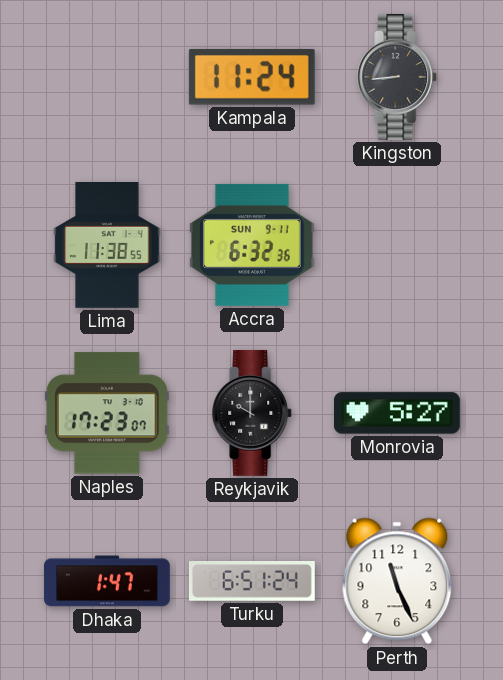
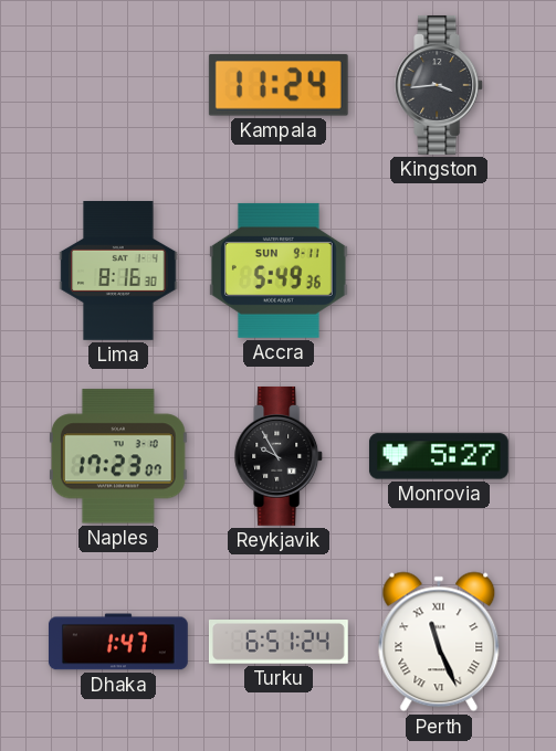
Kingston: 8:44 -> 3:44 (440, 85)
Lima: 11:38 -> 8:16 (118, 272)
Accra: 6:32 -> 5:49 (279, 271)
Reykjavik: 10:00 -> 9:55 (280, 456)
Perth numerals: Arabic -> Roman (439, 642)
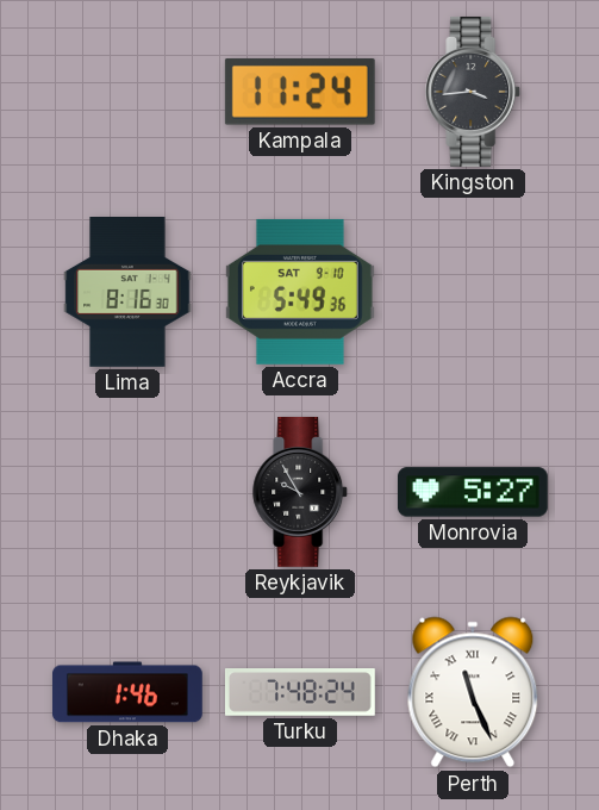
Accra date: SUN 9-11 -> SAT 9-10 (300, 292)
Naples: 17:23 -> none (118, 456)
Dhaka: 1:47 -> 1:46 (127, 692)
Turku: 6:51 -> 7:48 (300, 693)
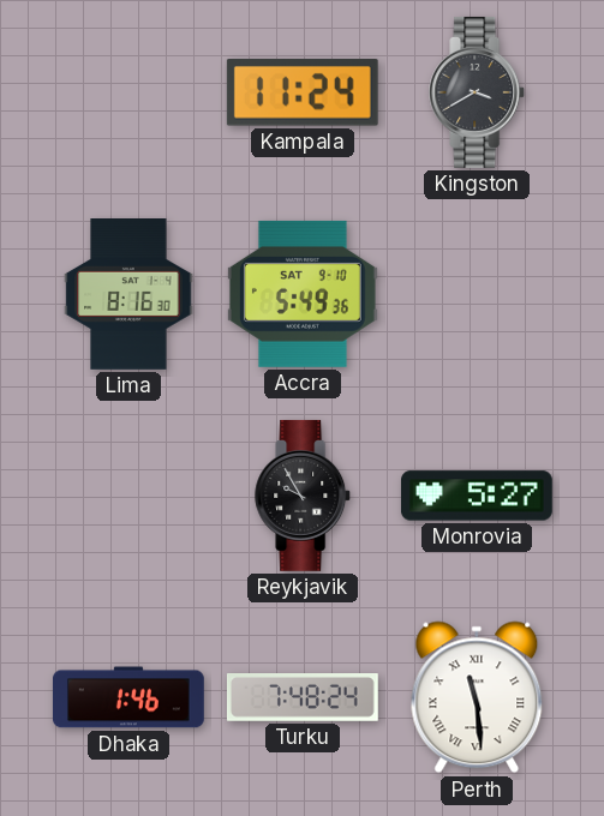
Kingston: 3:44 -> 3:40 (478, 92)
Perth: 11:26 -> 11:29 (477, 697)
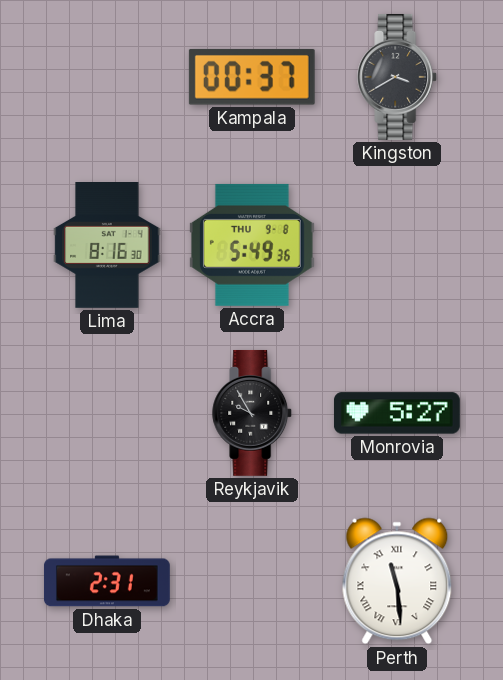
Kampala: 11:24 -> 00:37 (252, 77)
Accra date: SAT 9-10 -> THU 9-8 (252, 245)
Dhaka: 1:46 -> 2:31 (107, 581)
Turku: 7:48 -> none (303, 698)
